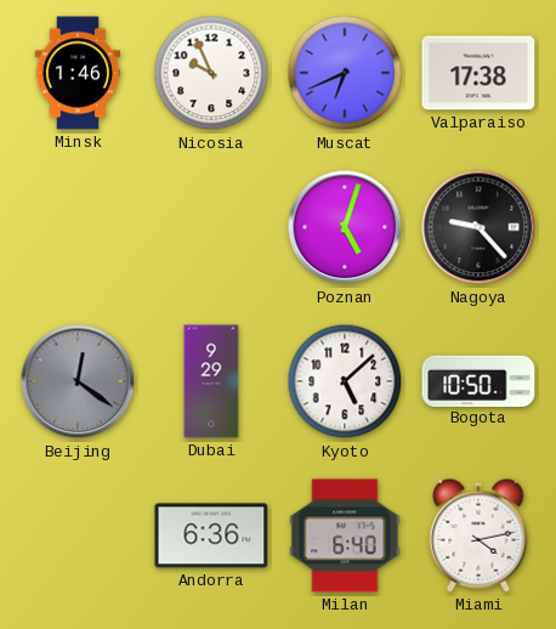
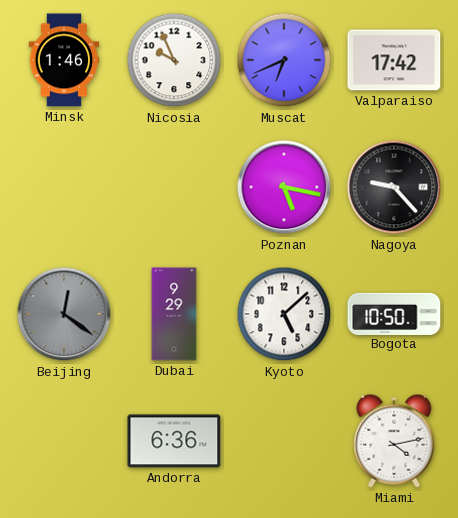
Valparaiso: 17:38 -> 17:42 (394, 60)
Poznan: 5:03 -> 5:17 (284, 187)
Milan: 6:40 -> none (345, 535)
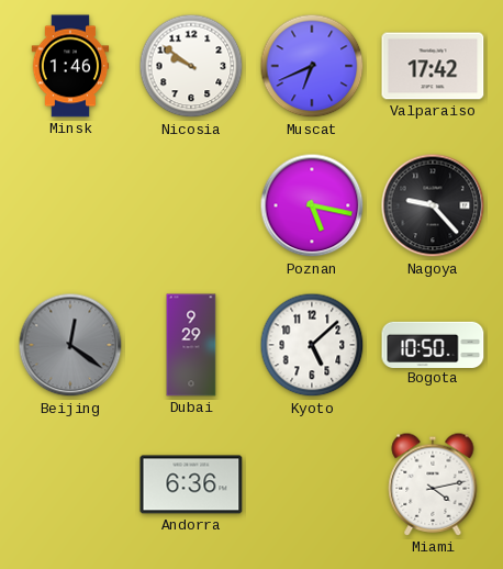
Nicosia: 9:56 -> 9:51 (191, 66)
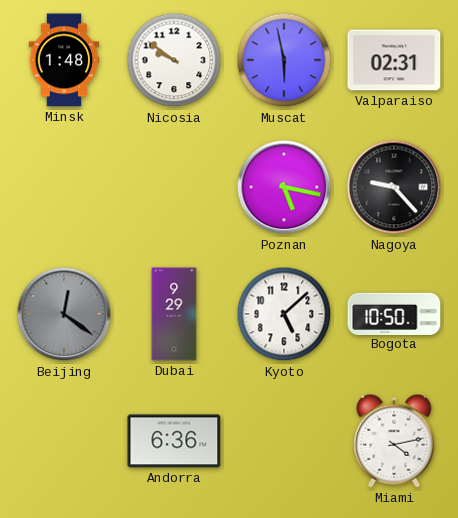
Minsk: 1:46 -> 1:48 (64, 60)
Muscat: 6:41 -> 5:58 (284, 60)
Valparaiso: 17:42 -> 02:31 (394, 60)
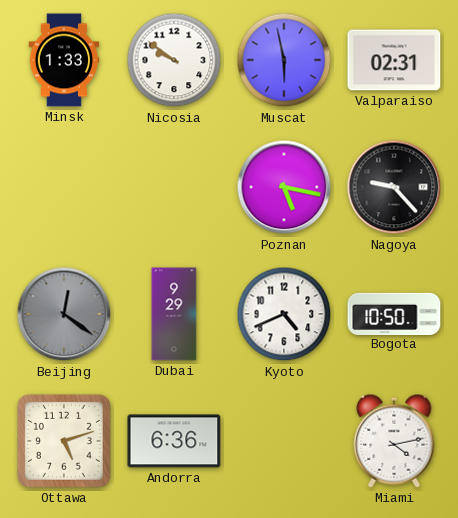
Minsk: 1:48 -> 1:33 (64, 60)
Kyoto: 5:08 -> 4:41 (284, 314)
Ottawa: none -> 5:12 (64, 441)
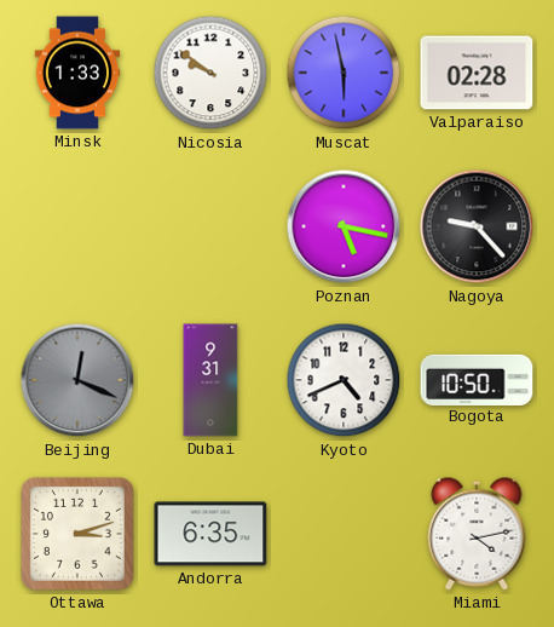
Valparaiso: 02:31 -> 02:28 (477, 73)
Beijing: 12:21 -> 12:19 (77, 380)
Dubai: 9:29 -> 9:31 (210, 380)
Ottawa: 5:12 -> 3:12 (77, 534)
Andorra: 6:36 -> 6:35 (210, 534)
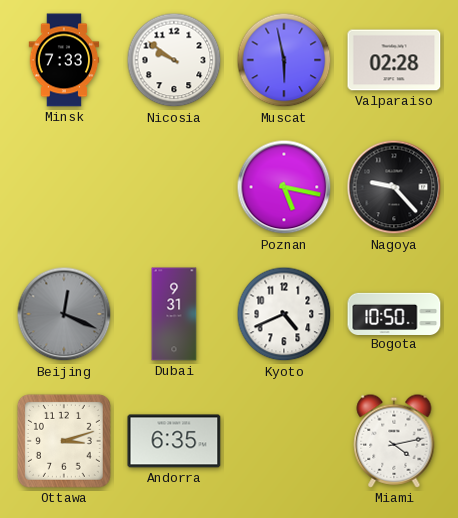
Minsk: 1:33 -> 7:33 (64, 60)
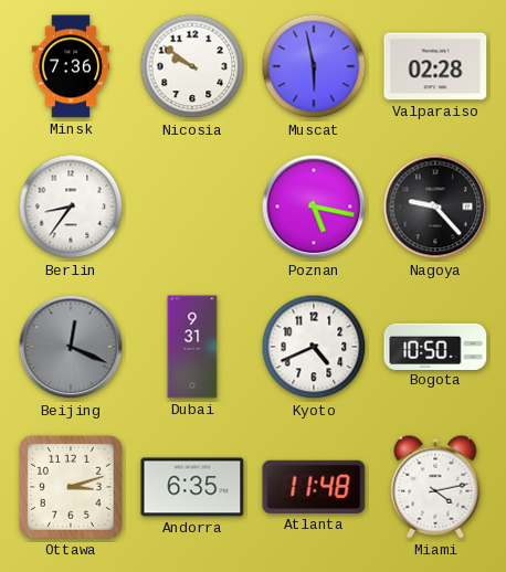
Minsk: 7:33 -> 7:36 (71, 66)
Berlin: none -> 8:36 (71, 206)
Atlanta: none -> 11:48 (314, 487)
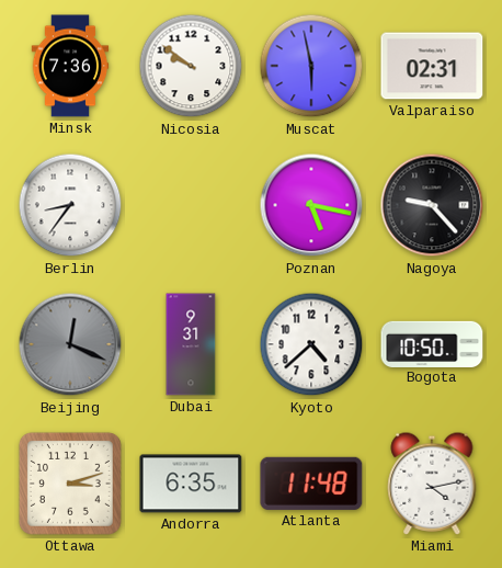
Valparaiso: 02:28 -> 02:31 (432, 66)
Kyoto: 4:41 -> 4:38 (311, 344)
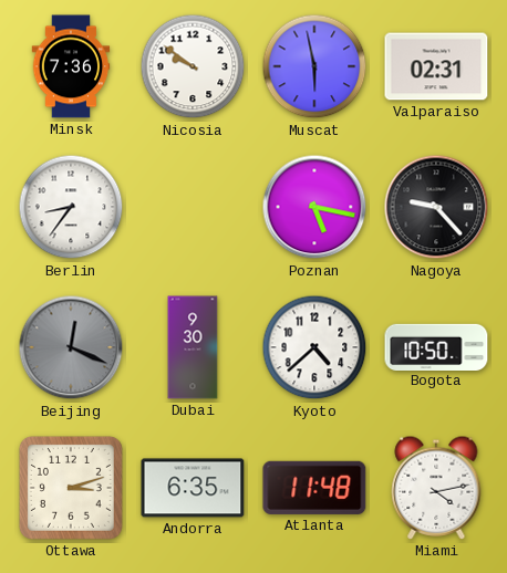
Dubai: 9:31 -> 9:30 (193, 347)
